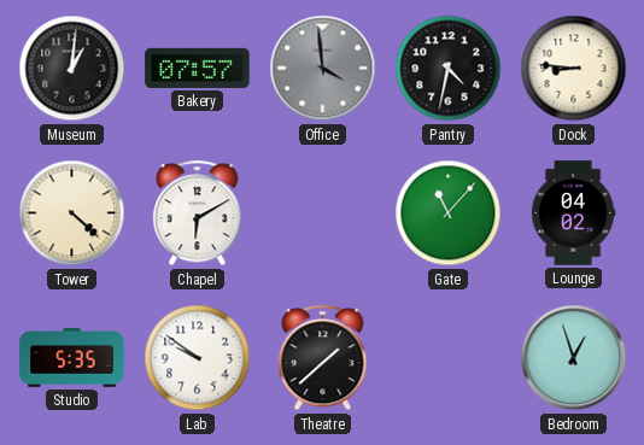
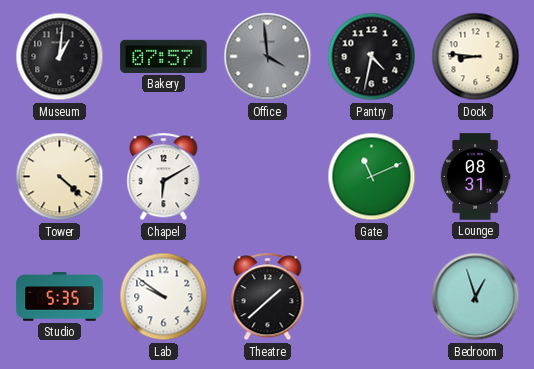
Gate: 11:07 -> 11:11 (372, 177)
Lounge: 04:02 -> 08:31 (475, 177)
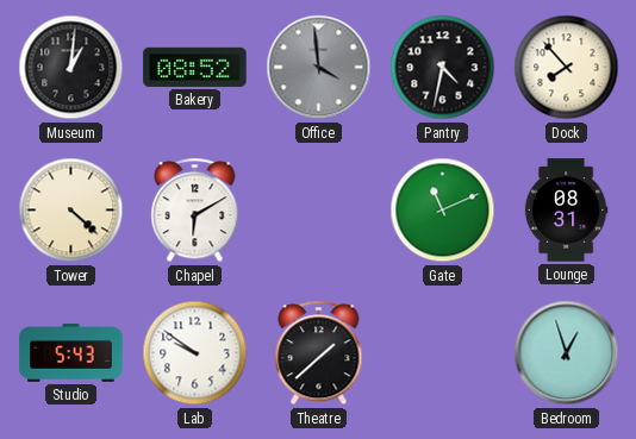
Bakery: 07:57 -> 08:52 (195, 67)
Dock: 8:46 -> 7:53 (567, 68)
Studio: 5:35 -> 5:43 (71, 353)
